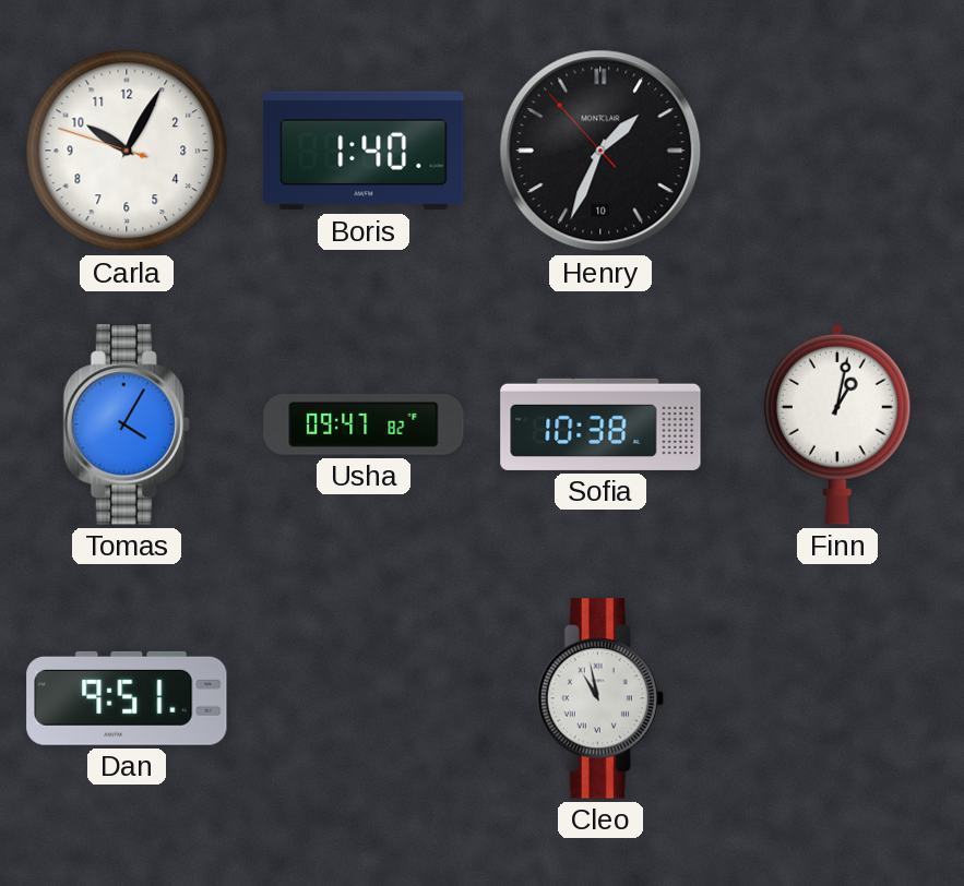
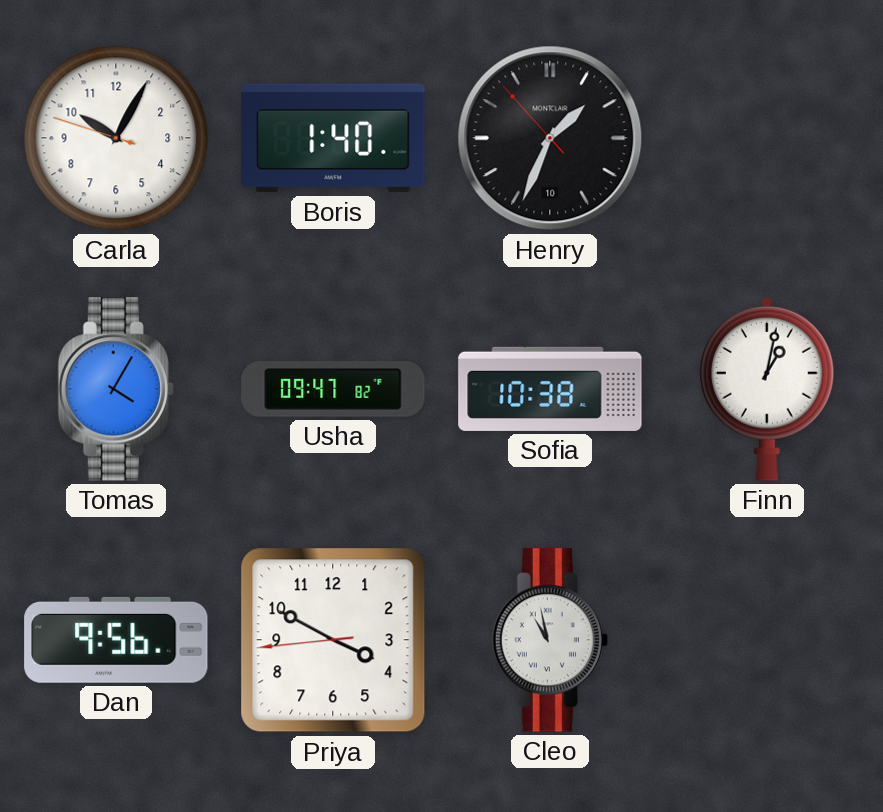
Dan: 9:51 -> 9:56 (116, 640)
Priya: none -> 3:49 (333, 640)
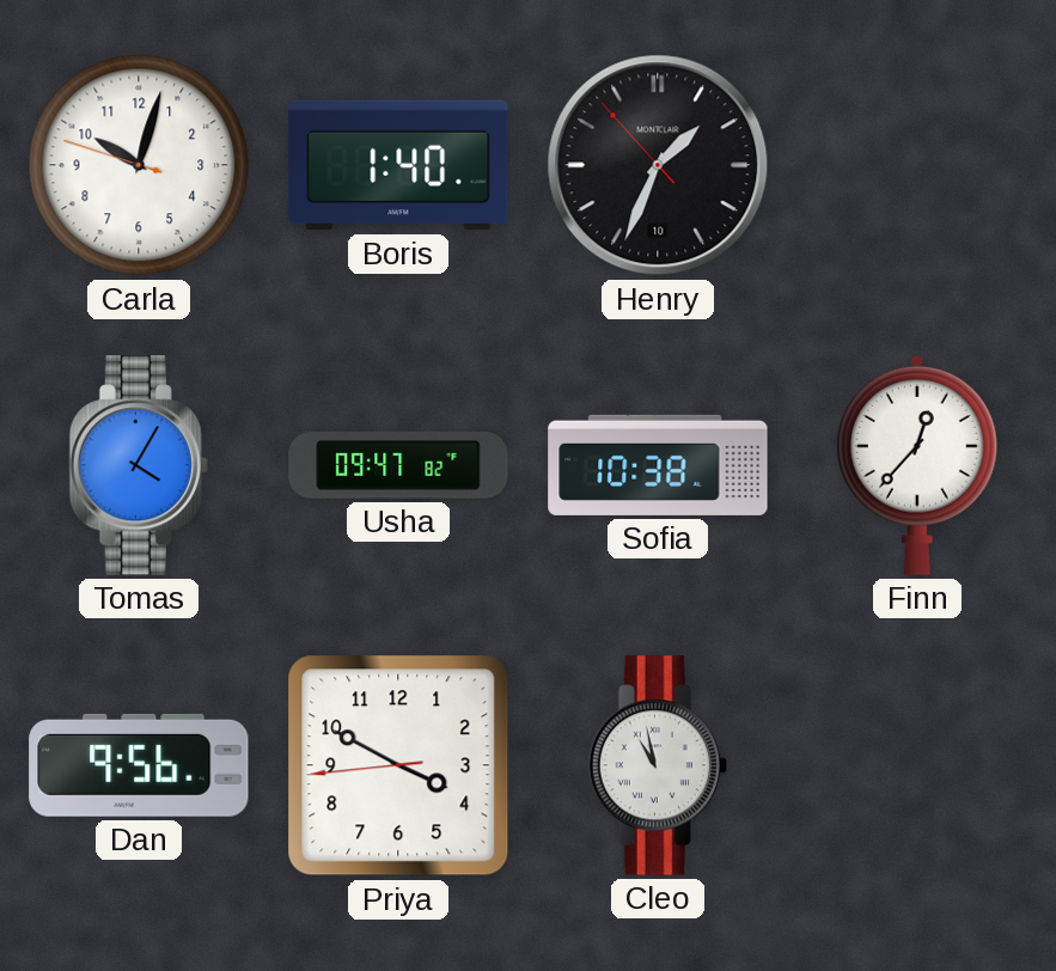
Carla: 10:04 -> 10:02 (139, 165)
Finn: 1:02 -> 12:37 (918, 465)
